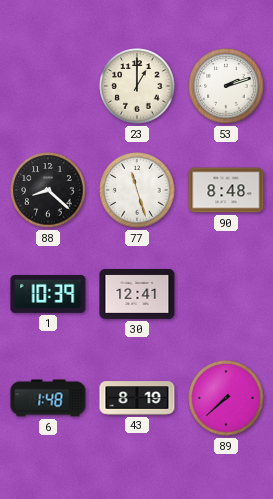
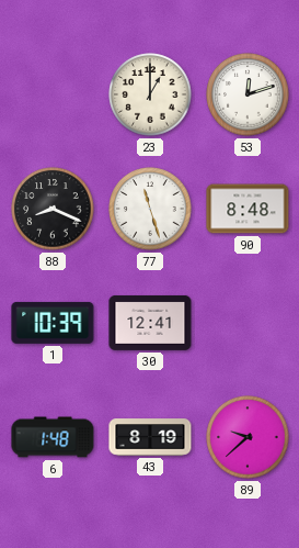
53: 2:12 -> 12:12 (248, 94)
88: 8:22 -> 8:19 (53, 209)
89: 7:38 -> 9:38 (248, 437)
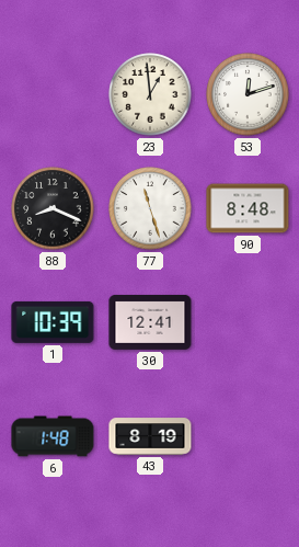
23: 1:00 -> 12:59 (150, 94)
89: 9:38 -> none (248, 437)
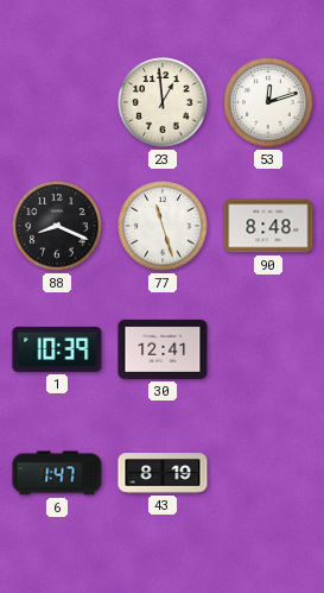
6: 1:48 -> 1:47 (57, 473)
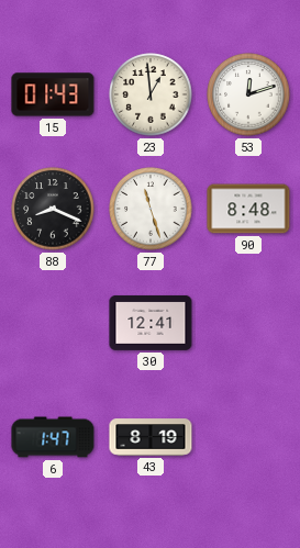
15: none -> 01:43 (53, 94)
1: 10:39 -> none (57, 349)
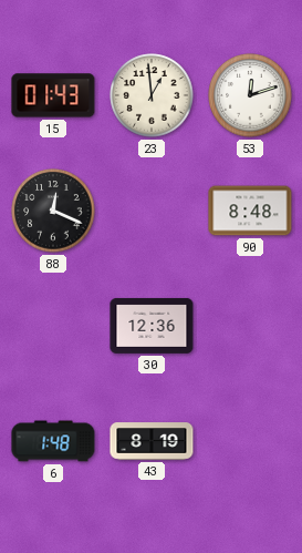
88: 8:19 -> 12:19 (53, 211)
77: 11:27 -> none (151, 209)
30: 12:41 -> 12:36 (152, 326)
6: 1:47 -> 1:48 (53, 441)
